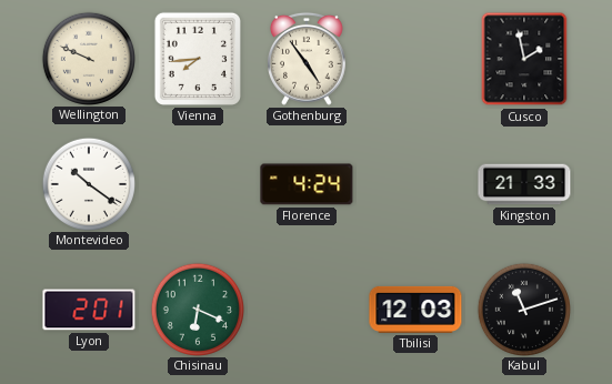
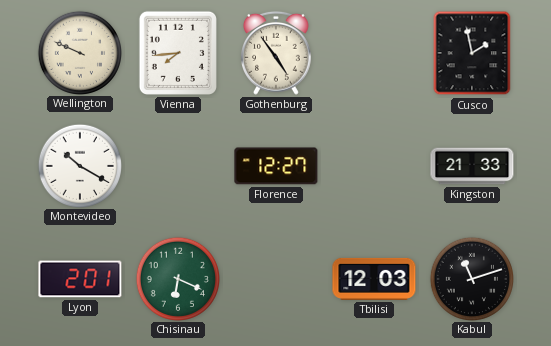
Montevideo: 10:21 -> 10:20 (79, 165)
Florence: 4:24 -> 12:27 (276, 166)
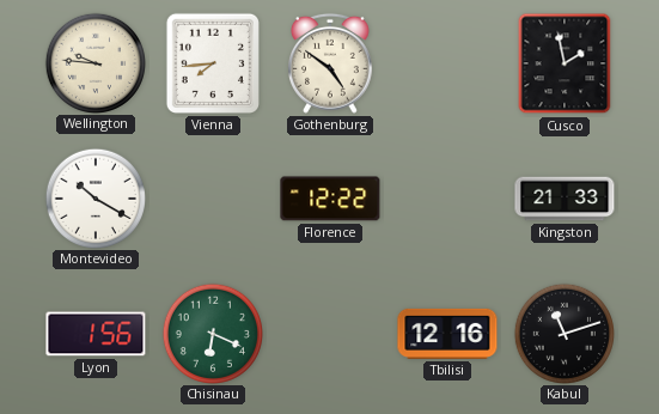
Wellington: 9:49 -> 9:46 (94, 62)
Gothenburg: 4:54 -> 4:51 (331, 63)
Florence: 12:27 -> 12:22 (330, 199)
Lyon: 2:01 -> 1:56 (96, 334)
Tbilisi: 12:03 -> 12:16 (447, 334)
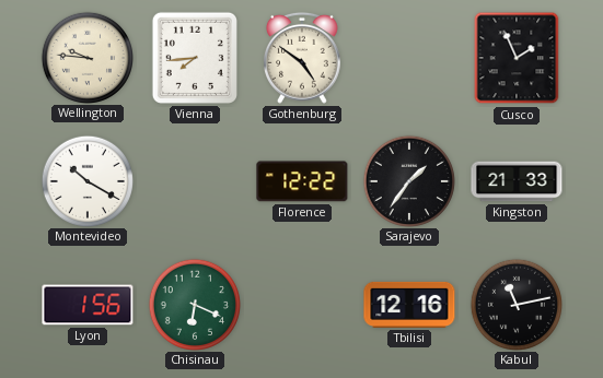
Cusco: 1:58 -> 1:56 (517, 58)
Sarajevo: none -> 1:36 (408, 180)
Kabul: 11:12 -> 11:13 (515, 304)
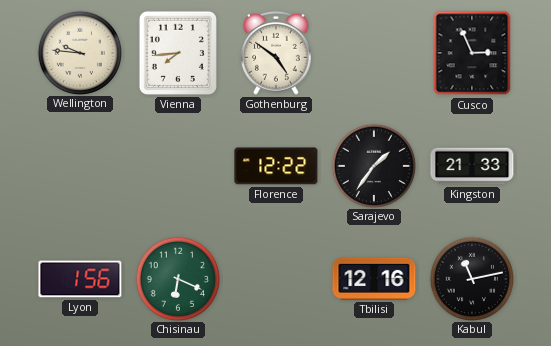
Cusco: 1:56 -> 2:56 (472, 53)
Montevideo: 10:20 -> none (86, 180)
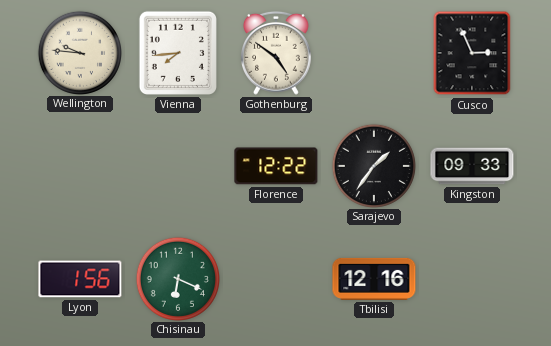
Kingston: 21:33 -> 09:33 (472, 166)
Kabul: 11:13 -> none (471, 278)
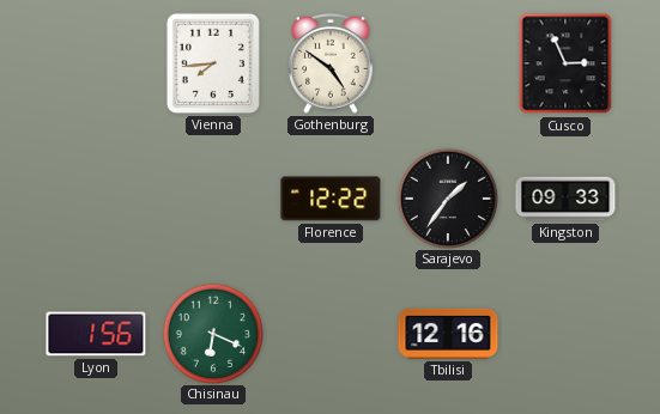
Wellington: 9:46 -> none (79, 52)
